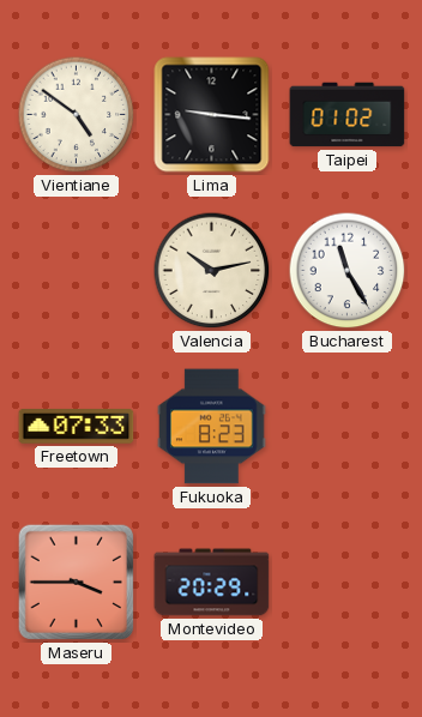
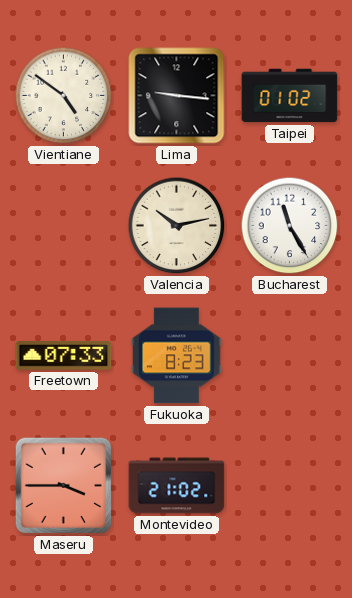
Montevideo: 20:29 -> 21:02 (177, 486)
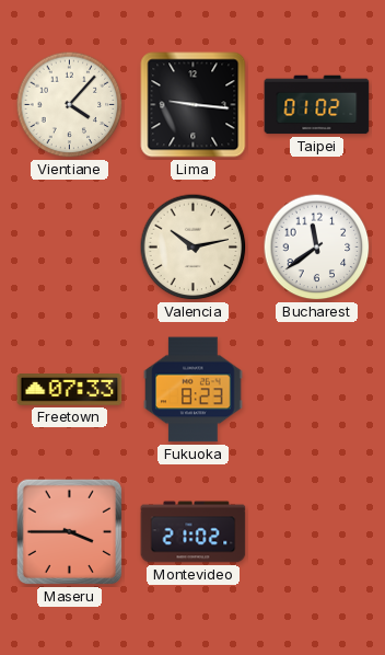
Vientiane: 4:51 -> 4:07 (70, 105)
Bucharest: 11:25 -> 11:39 (317, 248)
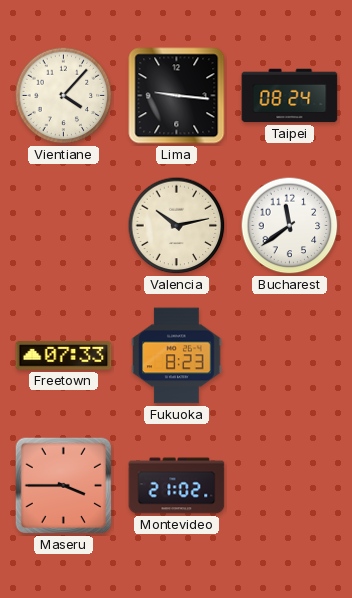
Taipei: 01:02 -> 08:24 (290, 96)
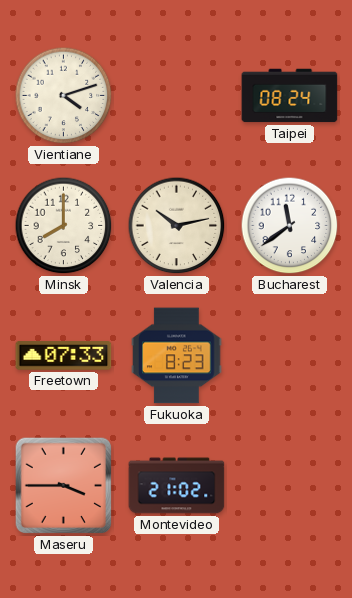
Vientiane: 4:07 -> 4:12 (64, 96)
Lima: 9:16 -> none (177, 96)
Minsk: none -> 8:00 (64, 226)
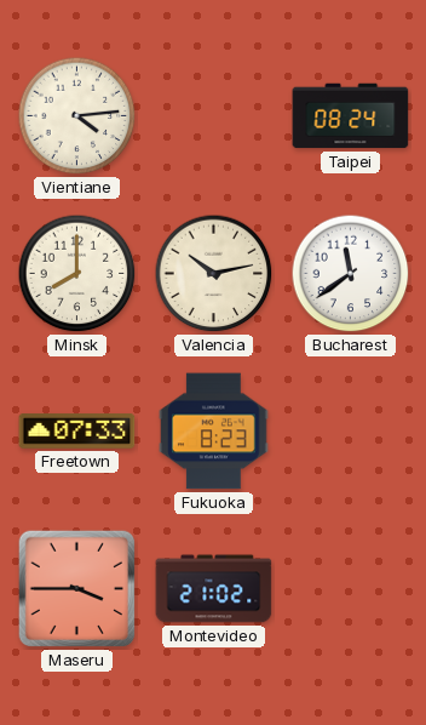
Vientiane: 4:12 -> 4:14 (77, 116)
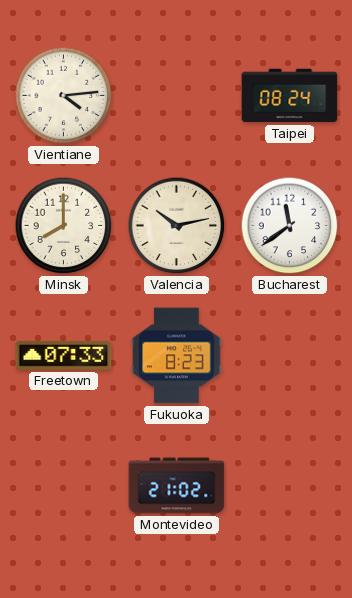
Maseru: 3:45 -> none (77, 589)
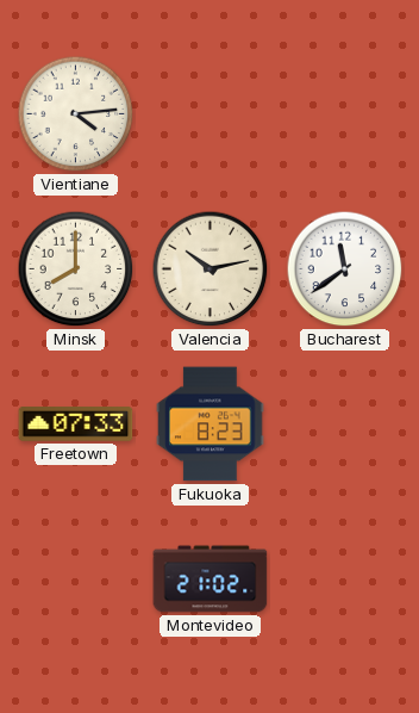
Taipei: 08:24 -> none (290, 96)
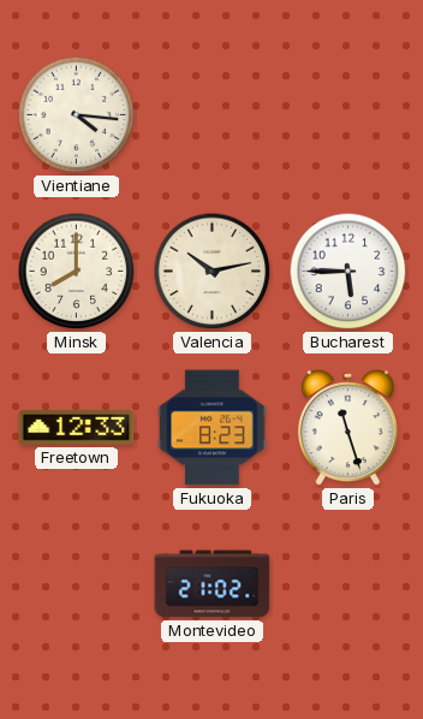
Vientiane: 4:14 -> 4:16 (77, 115)
Bucharest: 11:39 -> 5:45 (348, 272)
Freetown: 07:33 -> 12:33 (77, 428)
Paris: none -> 11:27 (347, 428)
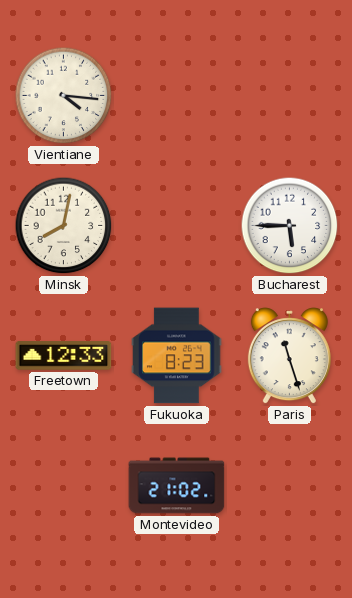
Minsk: 8:00 -> 8:02 (64, 226)
Valencia: 10:13 -> none (213, 272)
